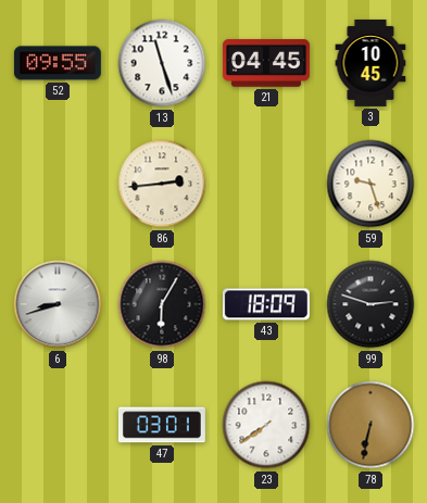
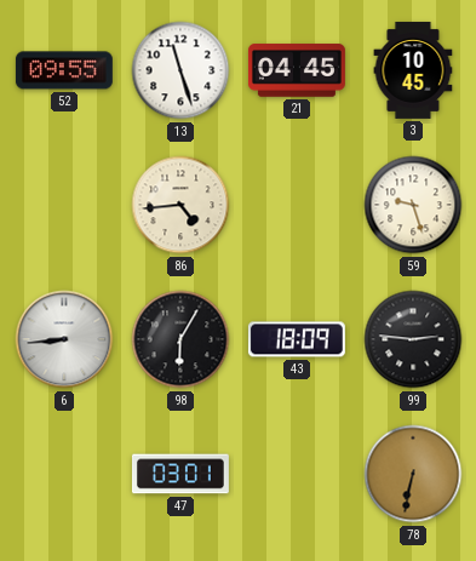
86: 2:44 -> 4:44 (180, 205)
6: 8:42 -> 8:44 (64, 339)
99: 2:48 -> 2:46 (413, 339)
23: 7:39 -> none (266, 425)
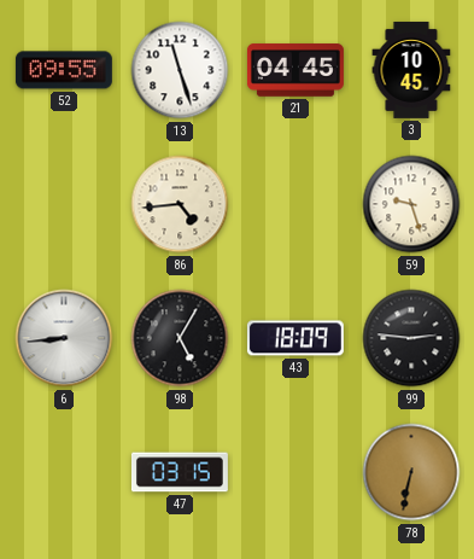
98: 6:05 -> 5:05 (180, 338)
47: 03:01 -> 03:15 (180, 472)
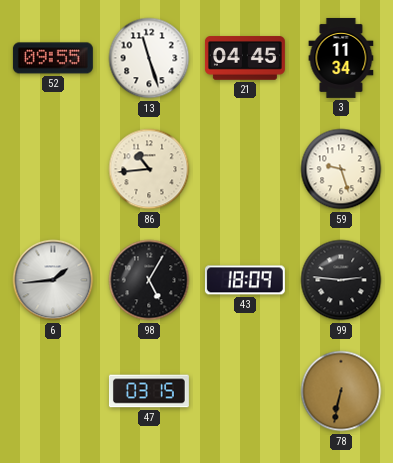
3: 10:45 -> 11:34 (341, 58)
86: 4:44 -> 10:44 (149, 169)
6: 8:44 -> 1:44 (53, 280)
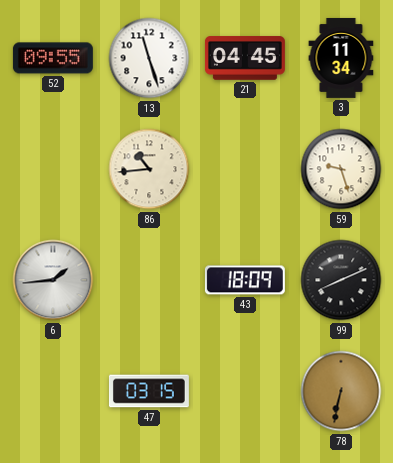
98: 5:05 -> none (149, 280)
99: 2:46 -> 8:11 (341, 280)
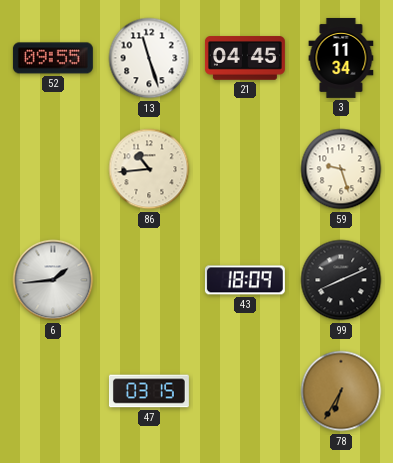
78: 6:32 -> 6:35 (341, 391)
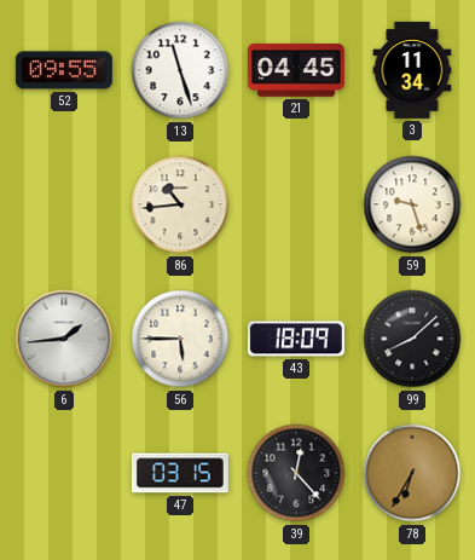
56: none -> 5:45 (180, 339)
99: 8:11 -> 8:08 (412, 339)
39: none -> 12:23 (296, 473)
